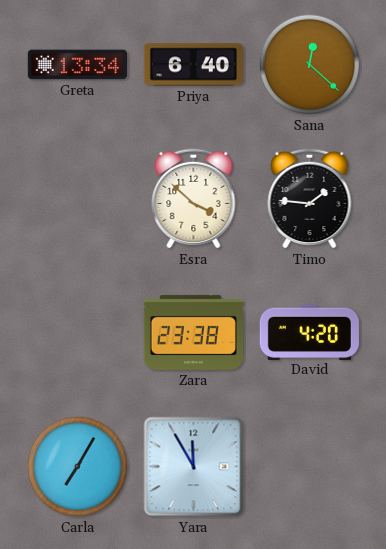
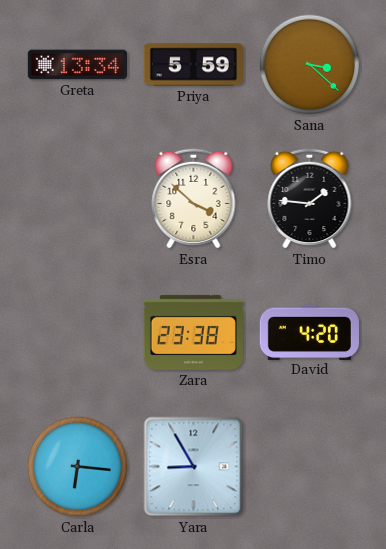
Priya: 6:40 -> 5:59 (193, 65)
Sana: 12:22 -> 3:22 (310, 65)
Carla: 7:05 -> 6:16 (78, 467)
Yara: 11:55 -> 8:55 (194, 467)
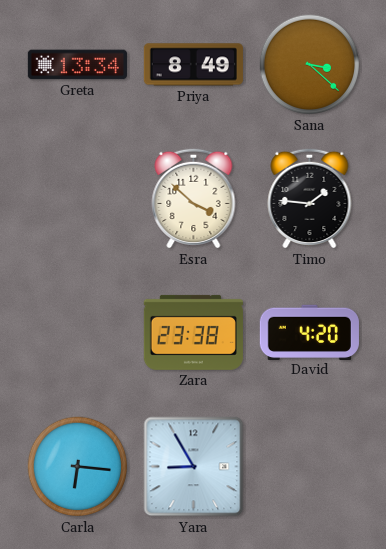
Priya: 5:59 -> 8:49 (193, 65)
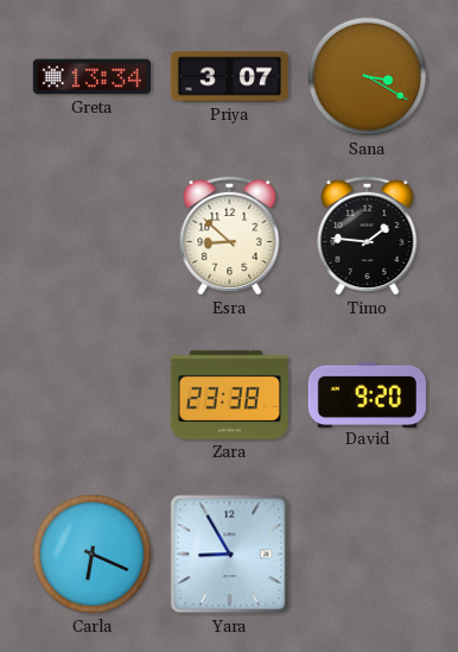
Priya: 8:49 -> 3:07 (229, 77)
Sana: 3:22 -> 3:20 (368, 77)
Esra: 3:52 -> 8:52 (230, 235)
David: 4:20 -> 9:20 (367, 394)
Carla: 6:16 -> 6:19 (93, 555)
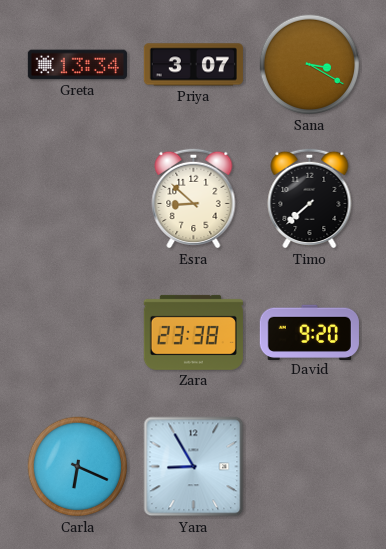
Timo: 1:46 -> 7:38 (310, 198)
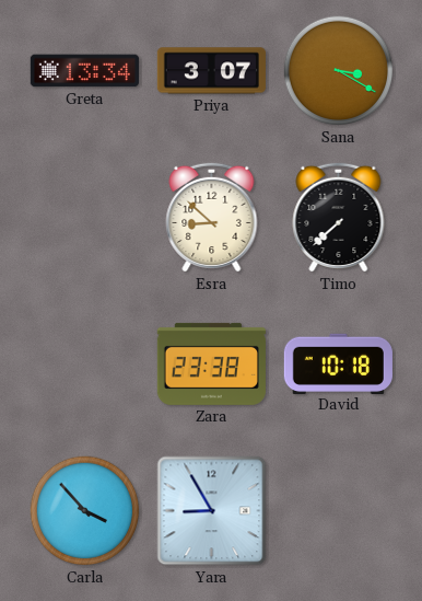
David: 9:20 -> 10:18 (338, 363)
Carla: 6:19 -> 3:53 (85, 511)
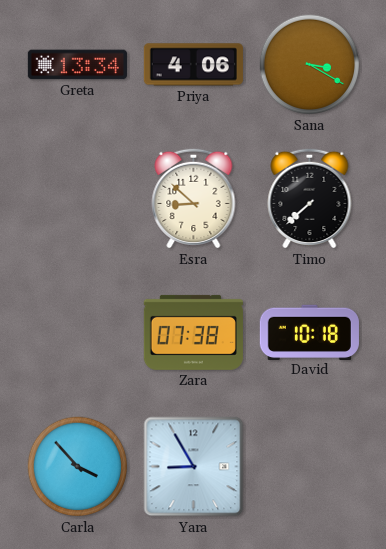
Priya: 3:07 -> 4:06 (193, 65)
Zara: 23:38 -> 07:38 (193, 332)
